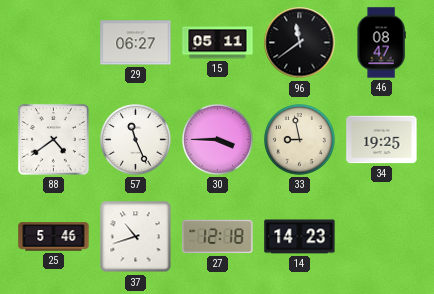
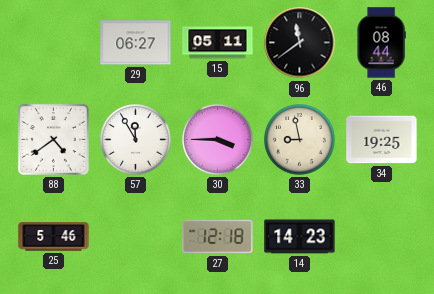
46: 08:47 -> 08:44 (381, 43)
57: 11:26 -> 11:55 (136, 140)
37: 10:42 -> none (136, 237)
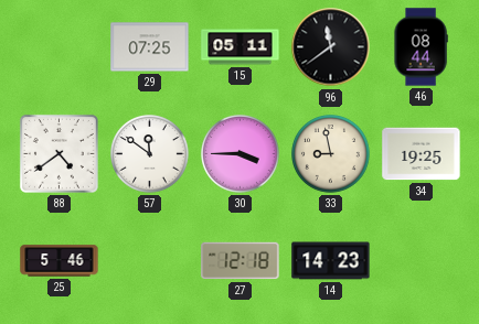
29: 06:27 -> 07:25 (150, 47)
57: 11:55 -> 11:51 (150, 154)
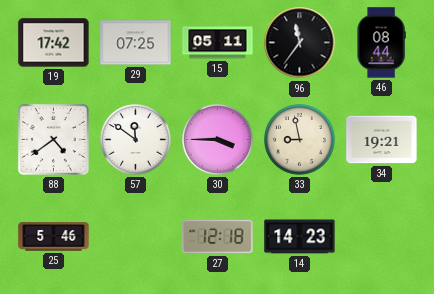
19: none -> 17:42 (54, 43)
96: 11:39 -> 11:36 (300, 43)
34: 19:25 -> 19:21 (382, 140)
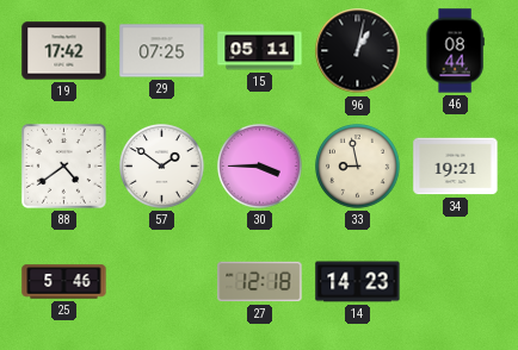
96: 11:36 -> 1:02 (358, 51)
57: 11:51 -> 1:51 (162, 167)
